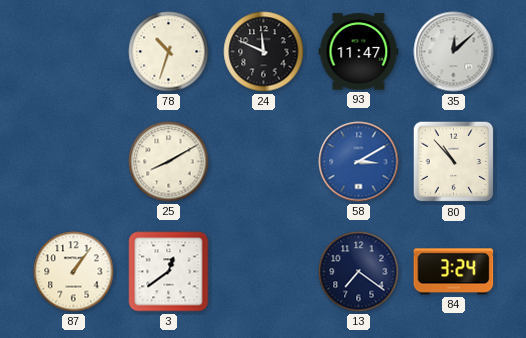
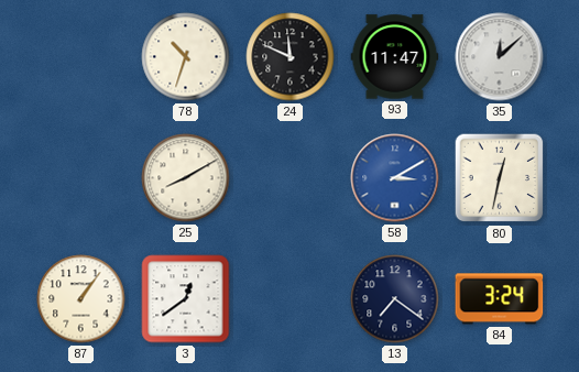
80: 10:53 -> 12:32 (500, 178)
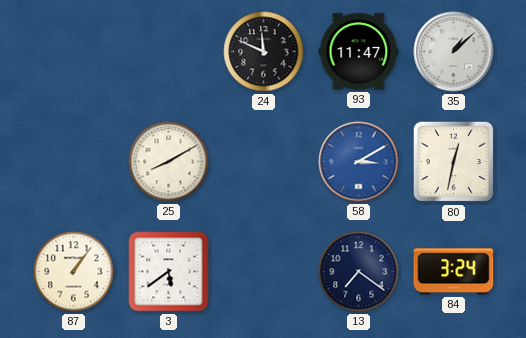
78: 10:33 -> none (186, 57)
35: 12:08 -> 1:08 (454, 52)
3: 12:39 -> 5:39 (169, 272)
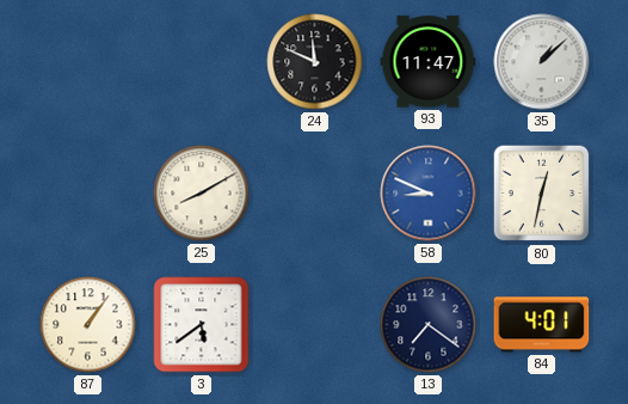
58: 3:10 -> 8:49 (429, 194)
84: 3:24 -> 4:01 (542, 325)
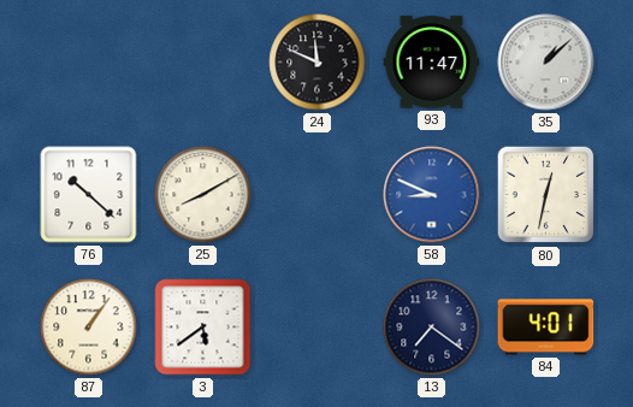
76: none -> 10:22 (89, 195)
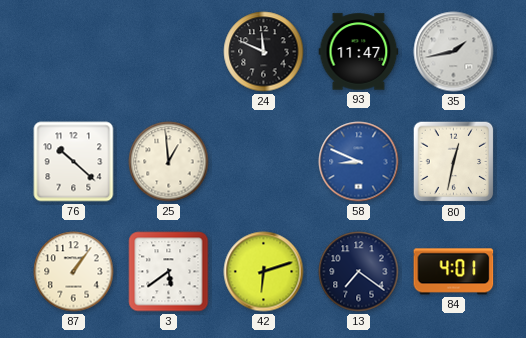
35: 1:08 -> 1:43 (454, 52)
25: 8:10 -> 12:59 (169, 162)
42: none -> 6:12 (264, 272)
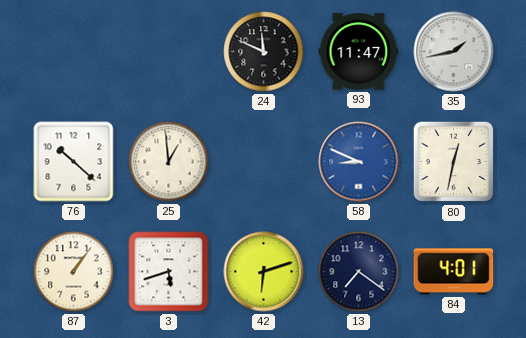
3: 5:39 -> 5:42 (169, 272)
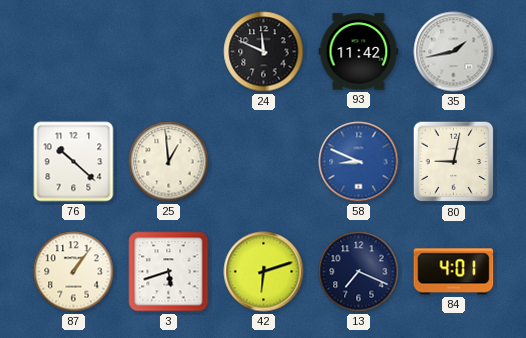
93: 11:47 -> 11:42 (359, 52)
80: 12:32 -> 9:02 (454, 162)
13: 7:21 -> 7:19 (359, 272)
